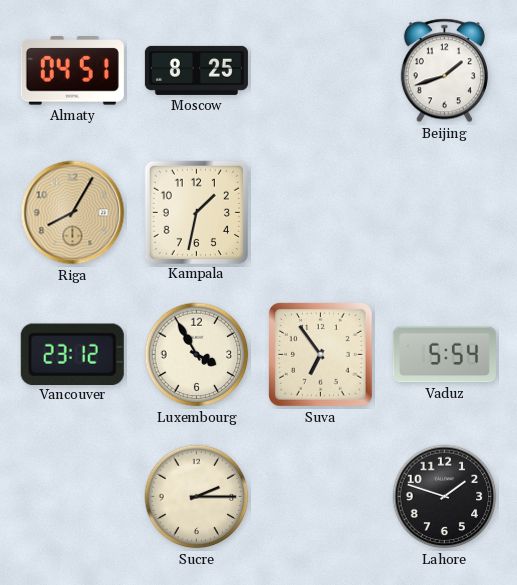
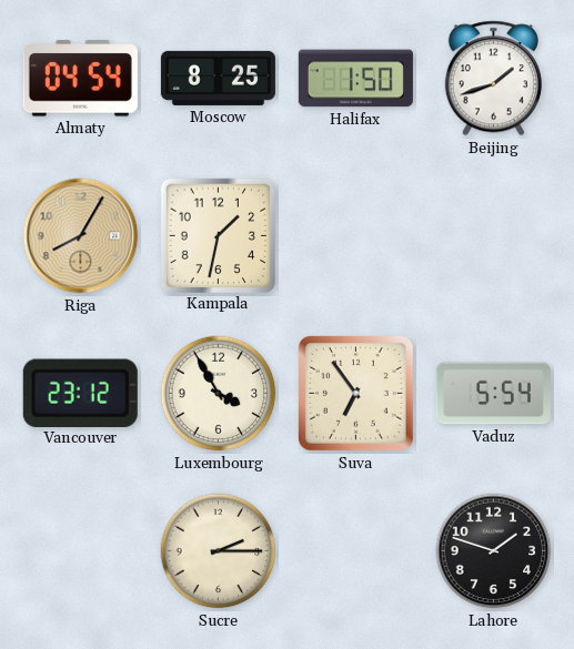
Almaty: 04:51 -> 04:54 (80, 79)
Halifax: none -> 1:50 (355, 79)
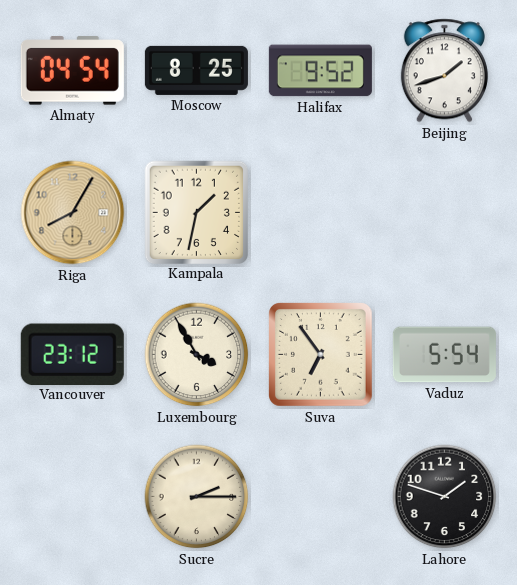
Halifax: 1:50 -> 9:52 (320, 71)
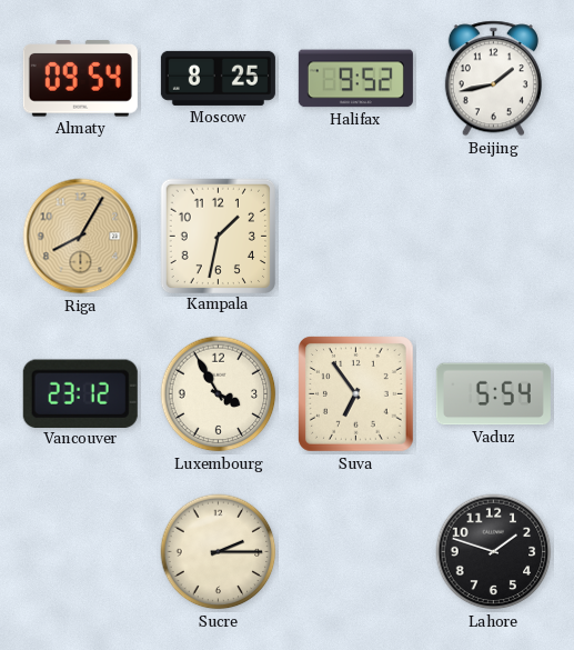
Almaty: 04:54 -> 09:54 (80, 79)
Beijing: 1:42 -> 1:43 (493, 79)
